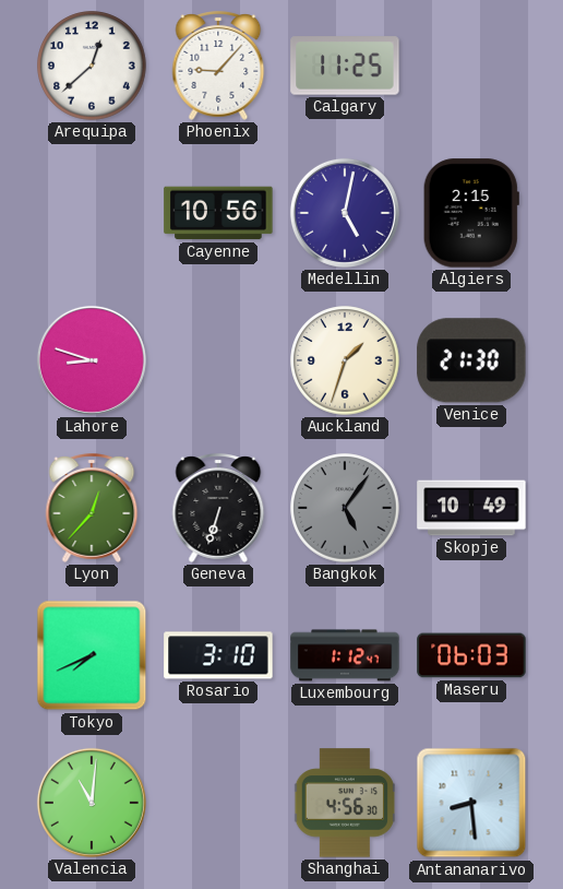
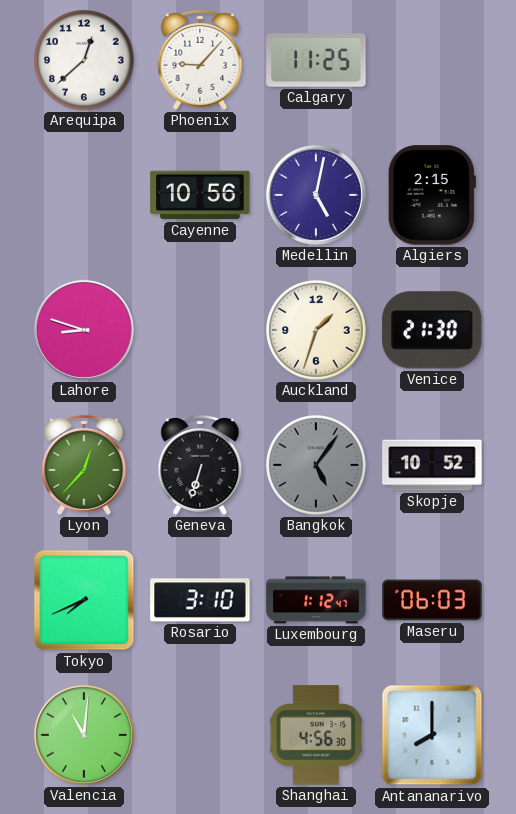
Skopje: 10:49 -> 10:52 (432, 465)
Antananarivo: 8:29 -> 8:00 (432, 735)
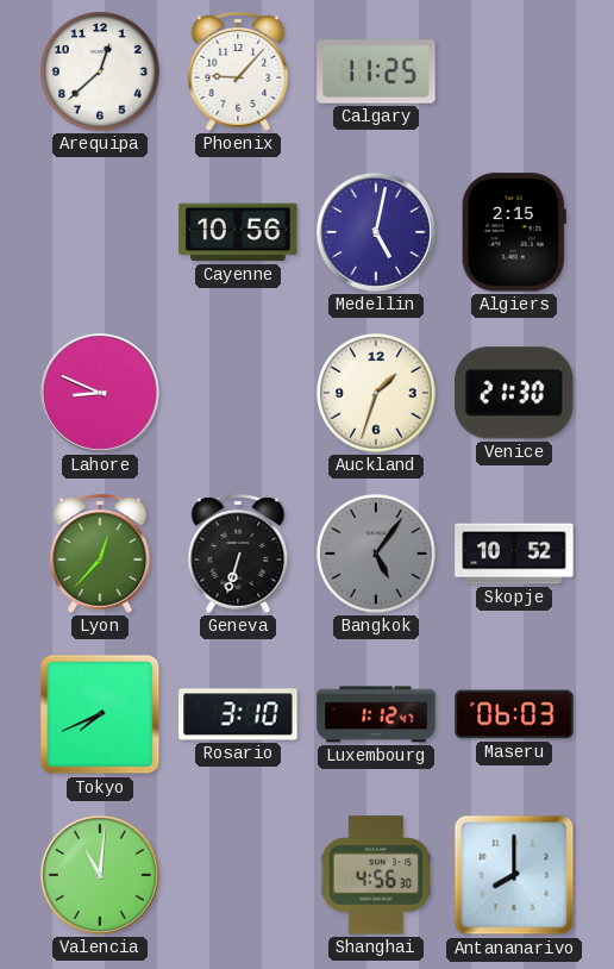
Lahore: 8:48 -> 8:49 (100, 393)
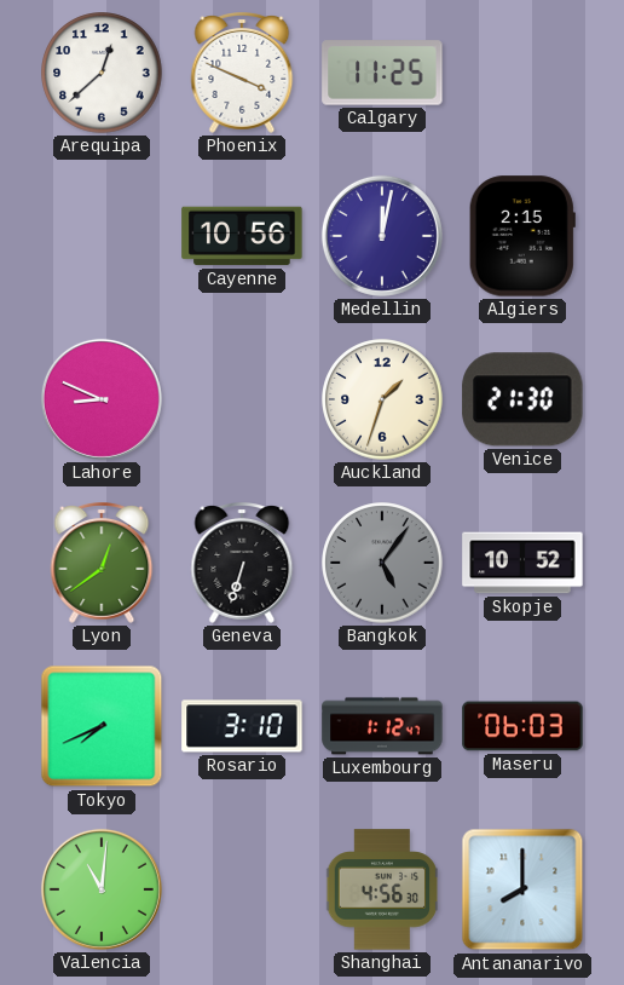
Phoenix: 9:07 -> 3:49 (242, 74)
Medellin: 5:02 -> 12:02 (382, 236)
Lyon: 12:37 -> 12:39 (102, 564)
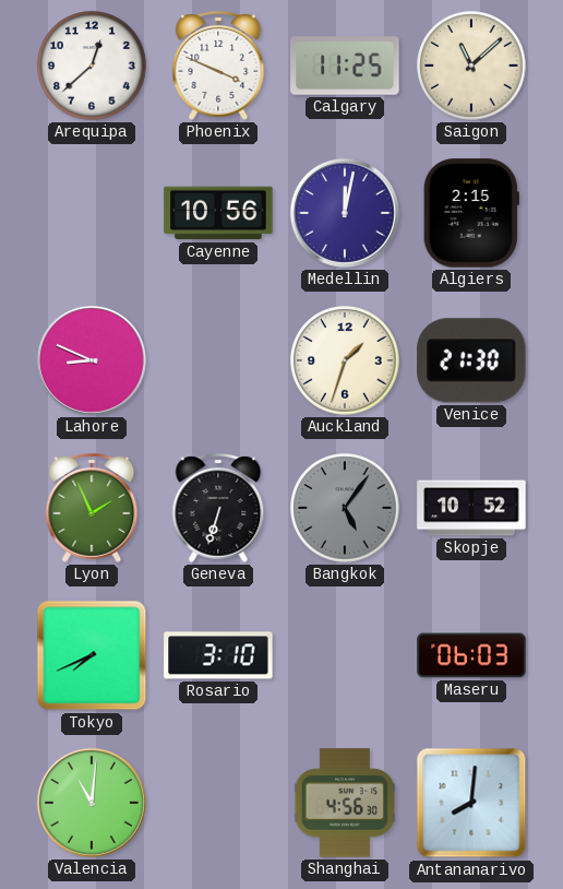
Saigon: none -> 11:08 (471, 66)
Lyon: 12:39 -> 1:56 (92, 509)
Luxembourg: 1:12 -> none (382, 726)
Antananarivo: 8:00 -> 8:01 (471, 803)
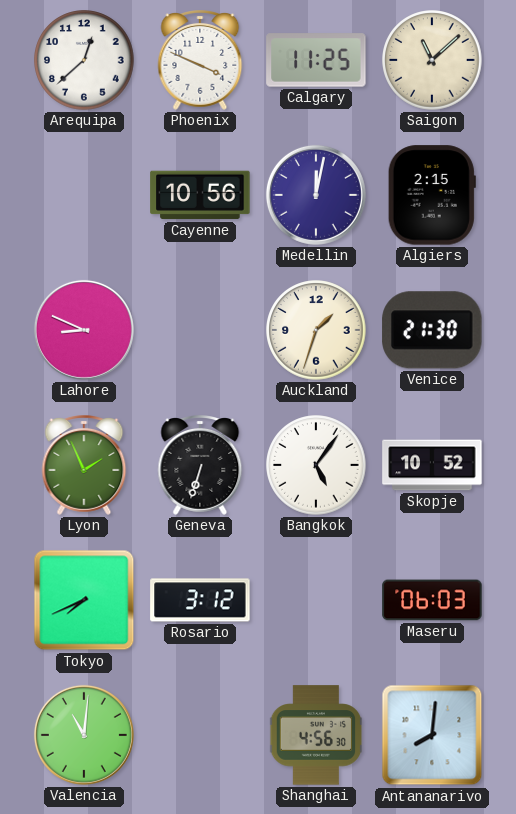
Bangkok dial: grey -> white (316, 465)
Rosario: 3:10 -> 3:12 (200, 600)
